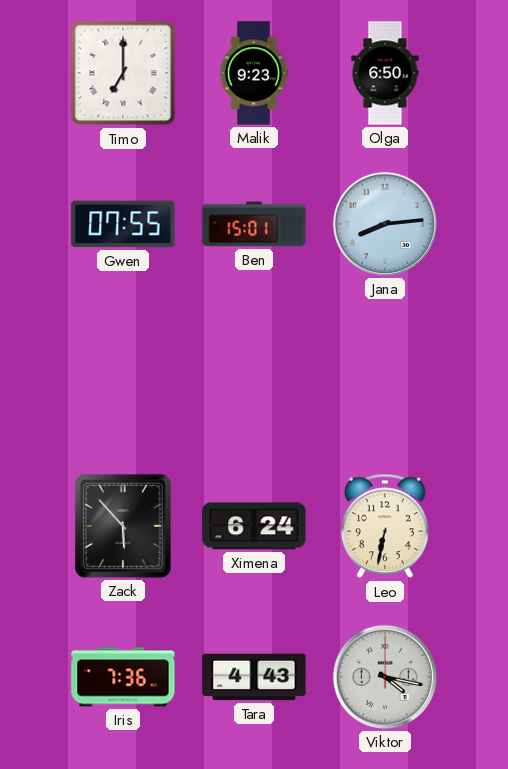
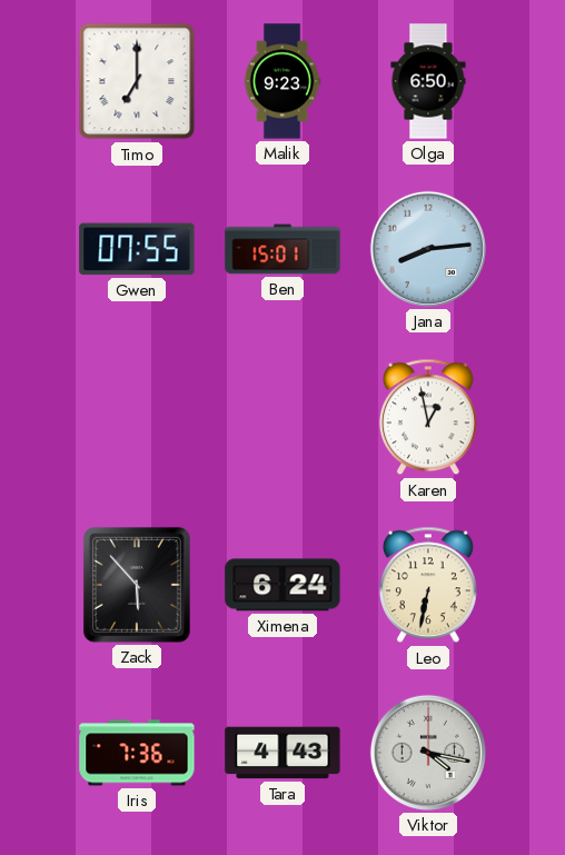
Karen: none -> 12:58 (428, 417)
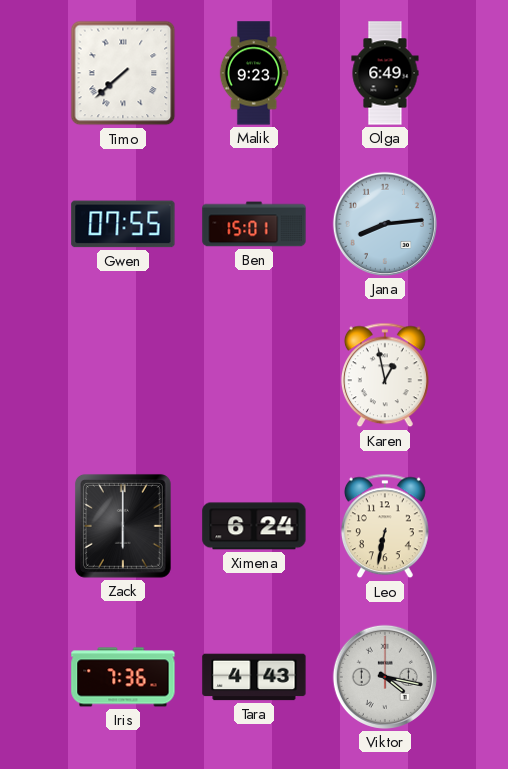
Timo: 7:00 -> 7:38 (123, 73)
Olga: 6:50 -> 6:49 (385, 73)
Zack: 5:53 -> 6:00 (123, 526)
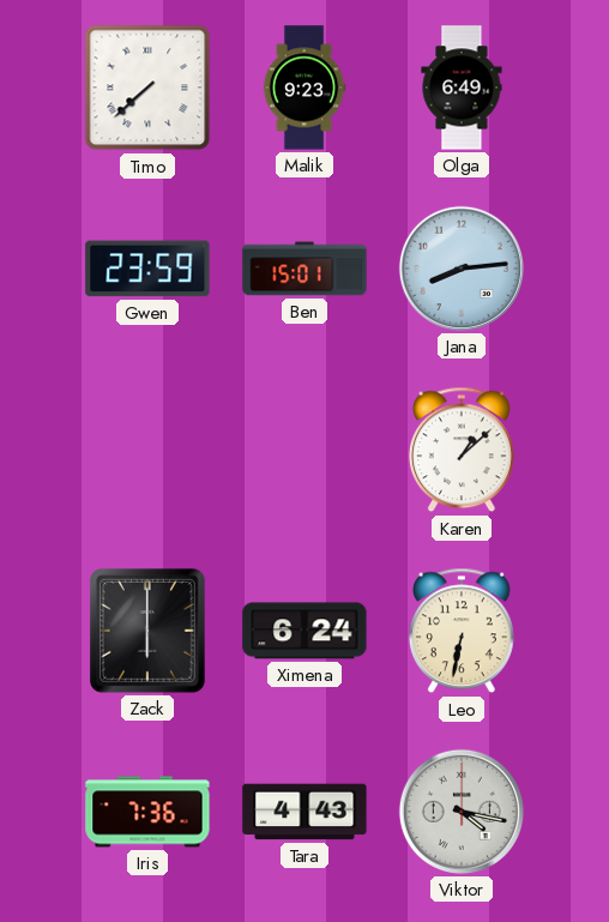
Gwen: 07:55 -> 23:59 (147, 269)
Karen: 12:58 -> 1:08 (462, 450)
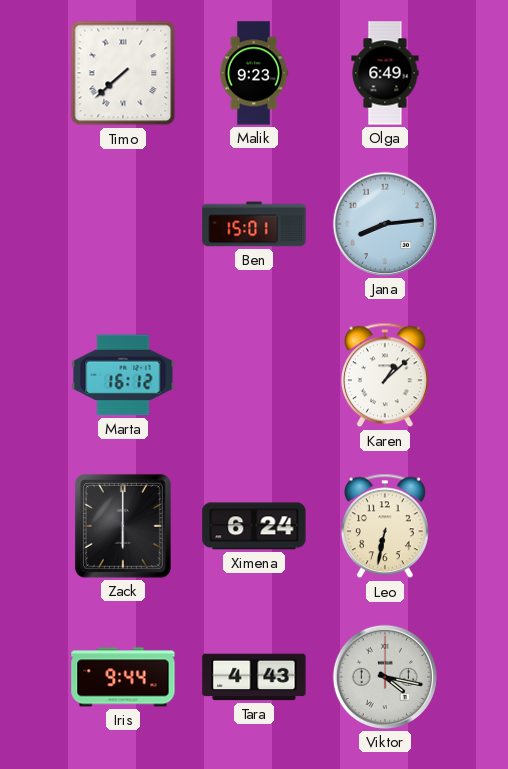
Gwen: 23:59 -> none (147, 269)
Marta: none -> 16:12 (123, 375)
Iris: 7:36 -> 9:44 (123, 677)
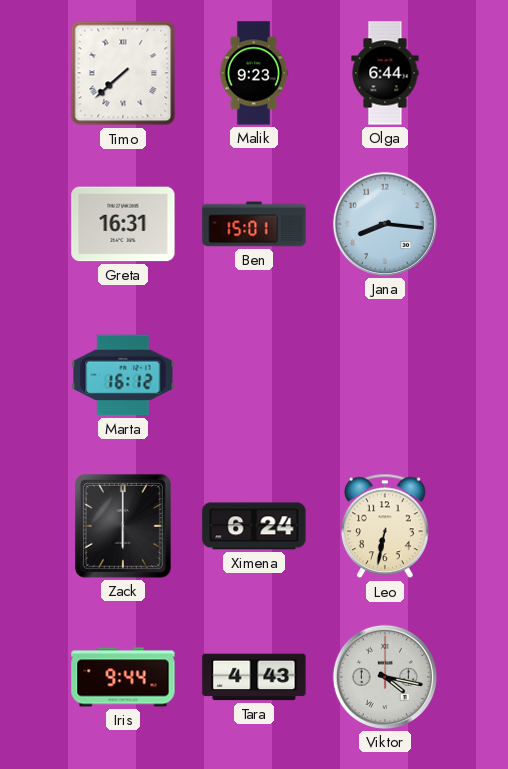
Olga: 6:49 -> 6:44 (385, 73)
Greta: none -> 16:31 (123, 224)
Jana: 8:14 -> 8:16 (385, 224)
Karen: 1:08 -> none (385, 375)
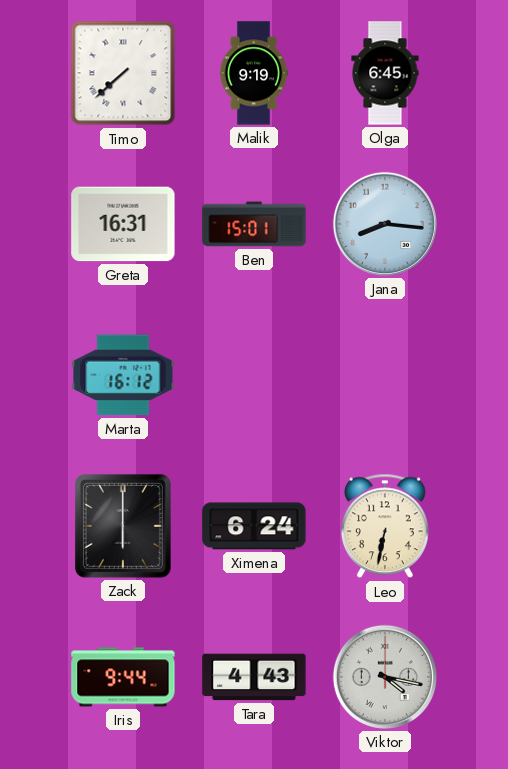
Malik: 9:23 -> 9:19 (254, 73)
Olga: 6:44 -> 6:45 (385, 73)
